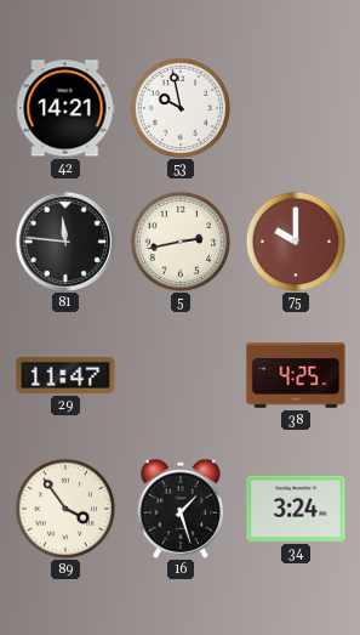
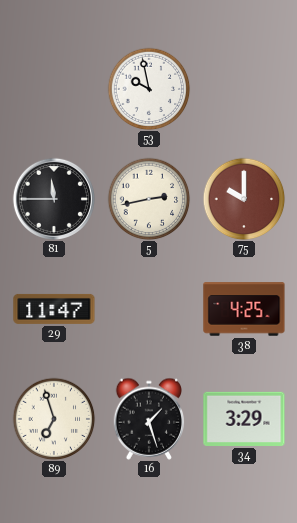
42: 14:21 -> none (65, 108)
81: 11:46 -> 11:45 (54, 199)
89: 3:54 -> 6:57 (54, 419)
34: 3:24 -> 3:29 (244, 419)
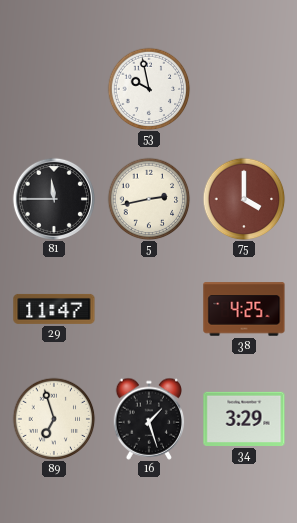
75: 10:00 -> 4:00 (244, 199)
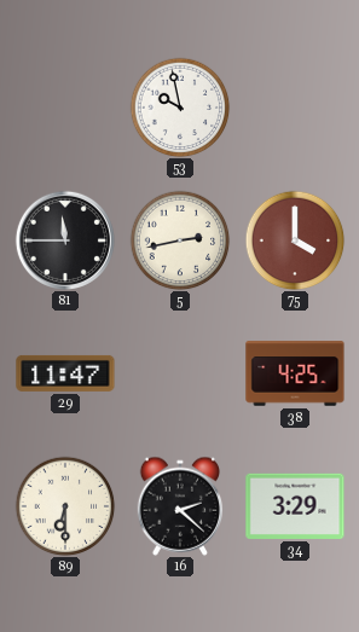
89: 6:57 -> 6:30 (65, 506)
16: 1:27 -> 2:22 (180, 506)
